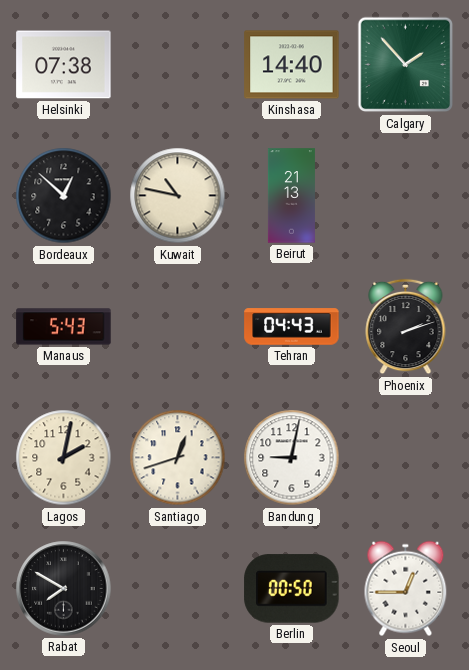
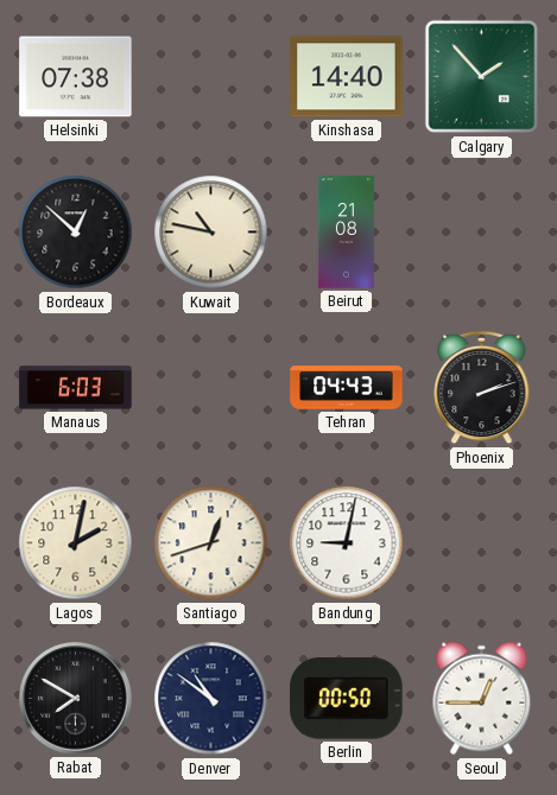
Beirut: 21:13 -> 21:08 (346, 233)
Manaus: 5:43 -> 6:03 (76, 388)
Denver: none -> 10:51 (211, 699)
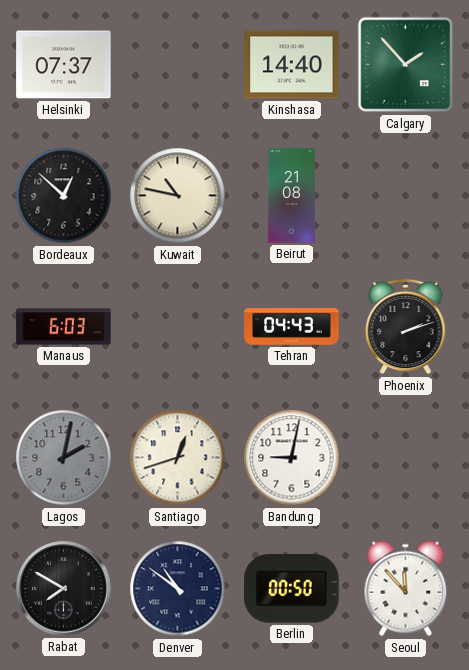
Helsinki: 07:38 -> 07:37 (64, 65)
Lagos dial: cream -> grey (64, 458)
Seoul: 12:45 -> 11:53 (406, 589)
